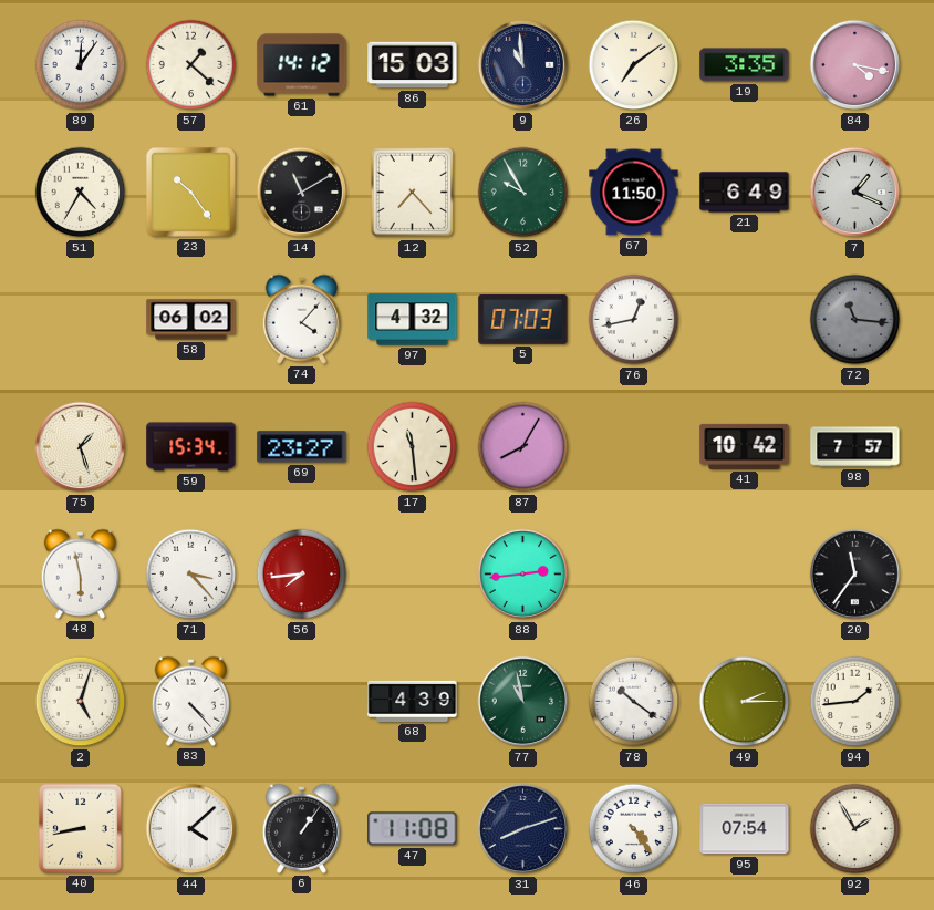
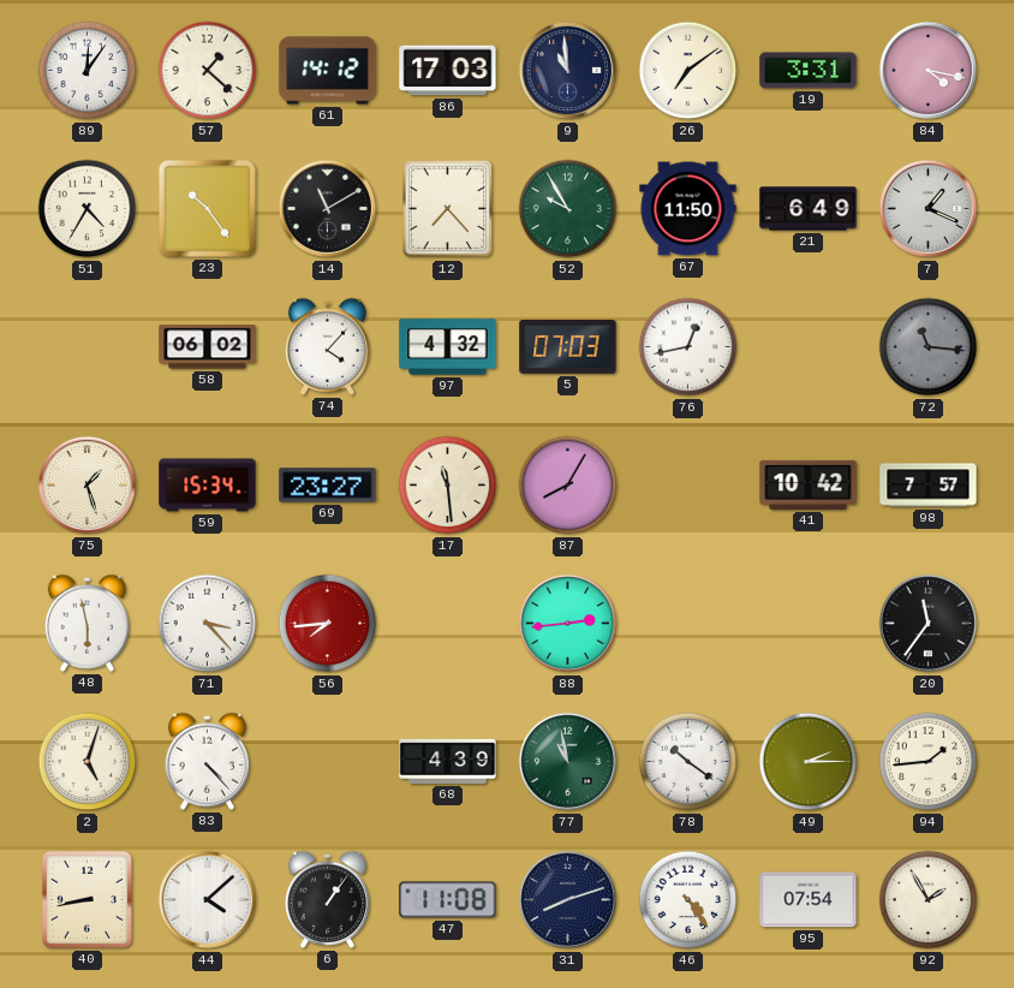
86: 15:03 -> 17:03 (448, 71)
19: 3:35 -> 3:31 (809, 71)
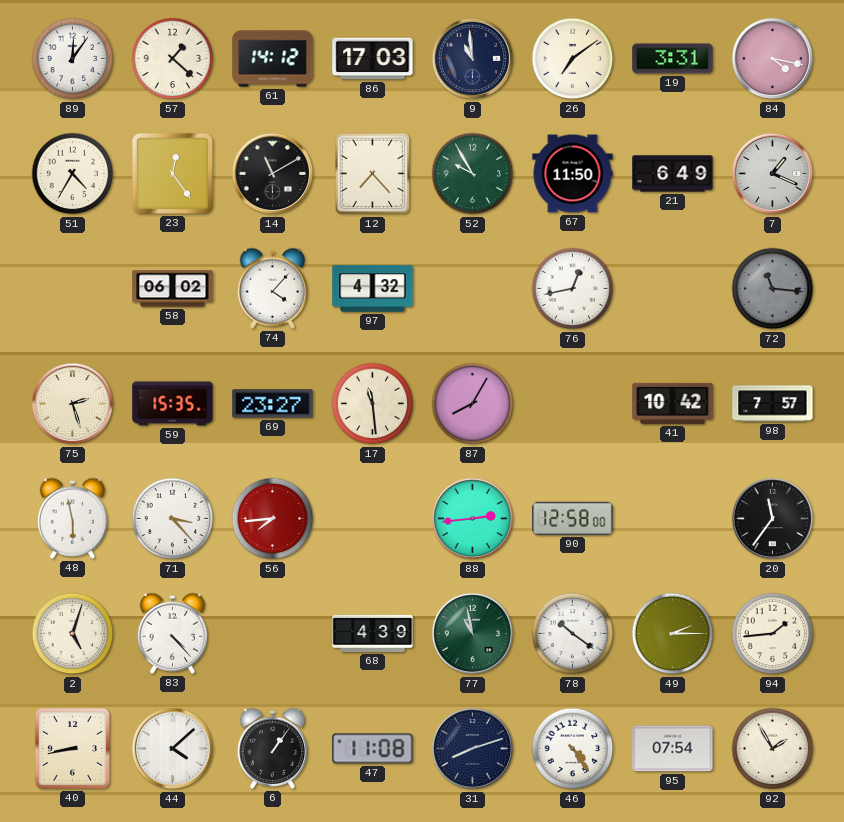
23: 10:24 -> 12:24 (172, 173)
5: 07:03 -> none (568, 346)
75: 1:27 -> 2:27 (73, 404)
59: 15:34 -> 15:35 (173, 404)
90: none -> 12:58 (573, 518)
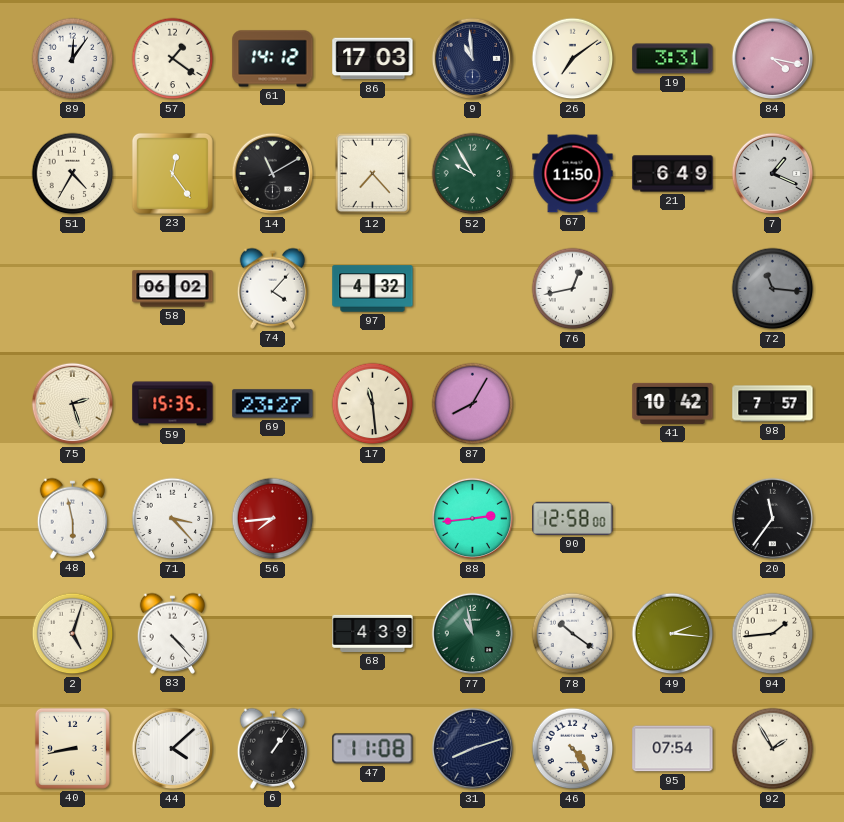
57: 1:22 -> 1:21 (173, 59)
49: 2:15 -> 2:16 (673, 634)
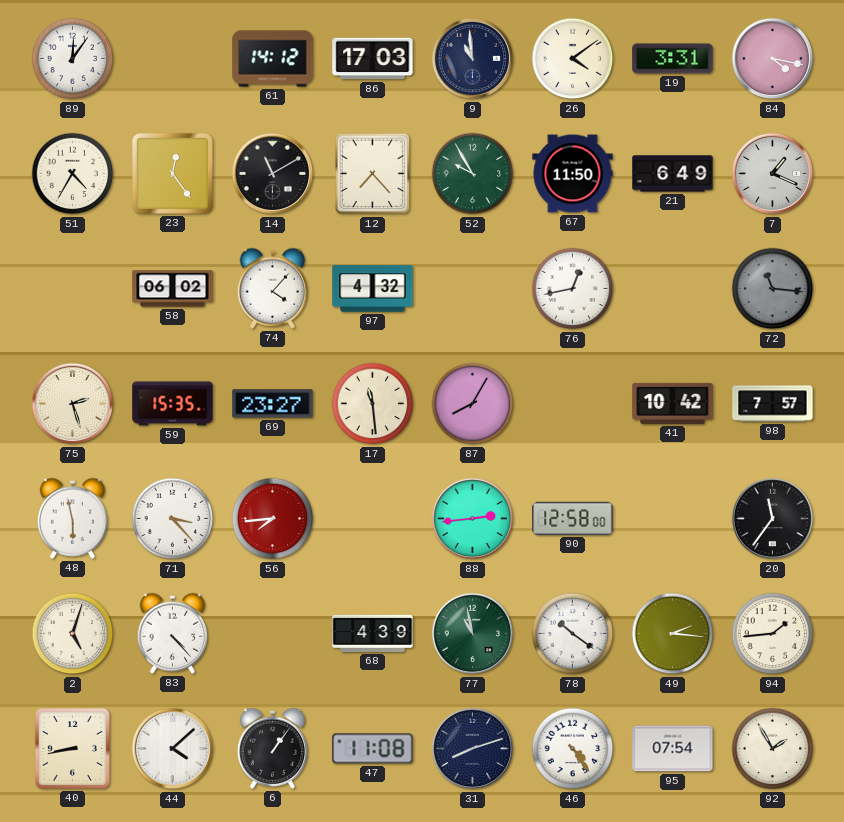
57: 1:21 -> none (173, 59)
26: 7:09 -> 4:09 (573, 59)
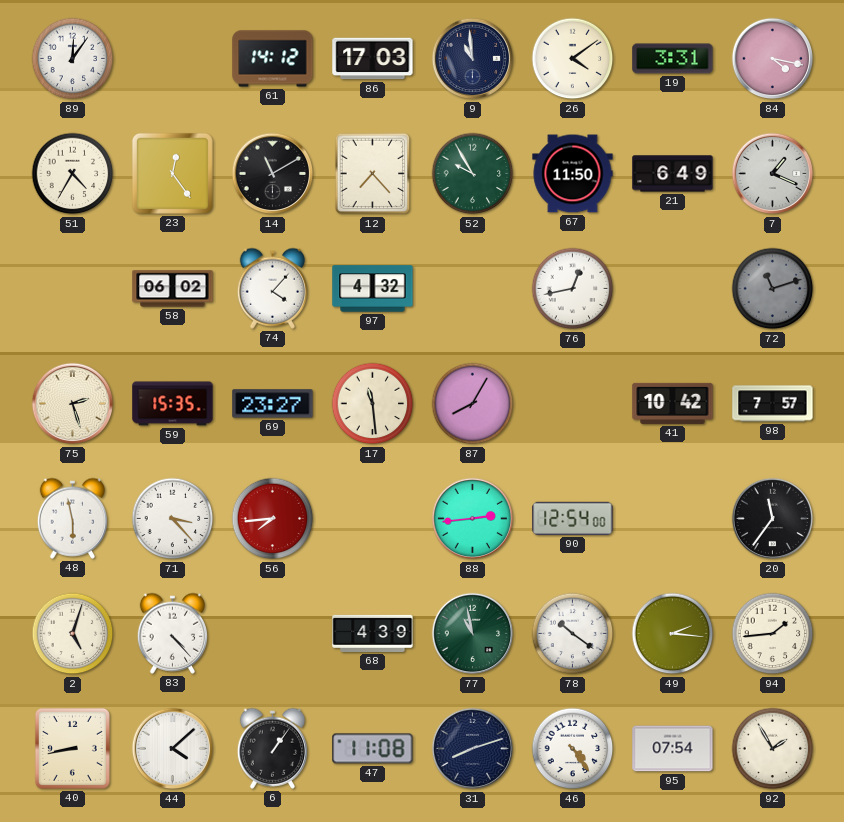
72: 11:16 -> 11:12 (773, 289)
90: 12:58 -> 12:54 (573, 518)
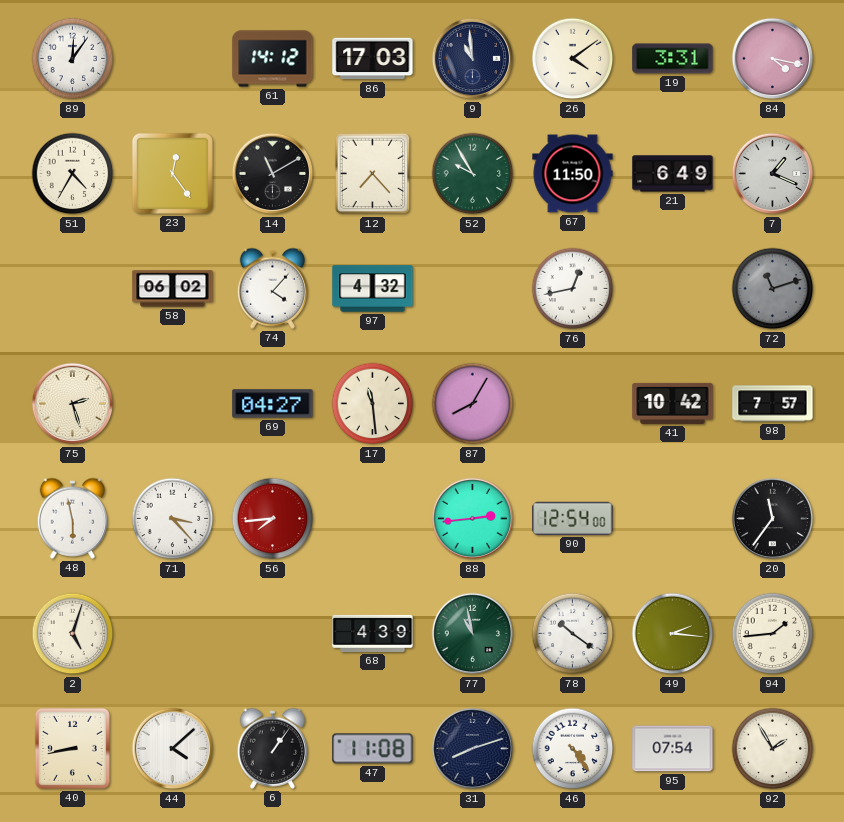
59: 15:35 -> none (173, 404)
69: 23:27 -> 04:27 (273, 404)
83: 4:23 -> none (172, 633)
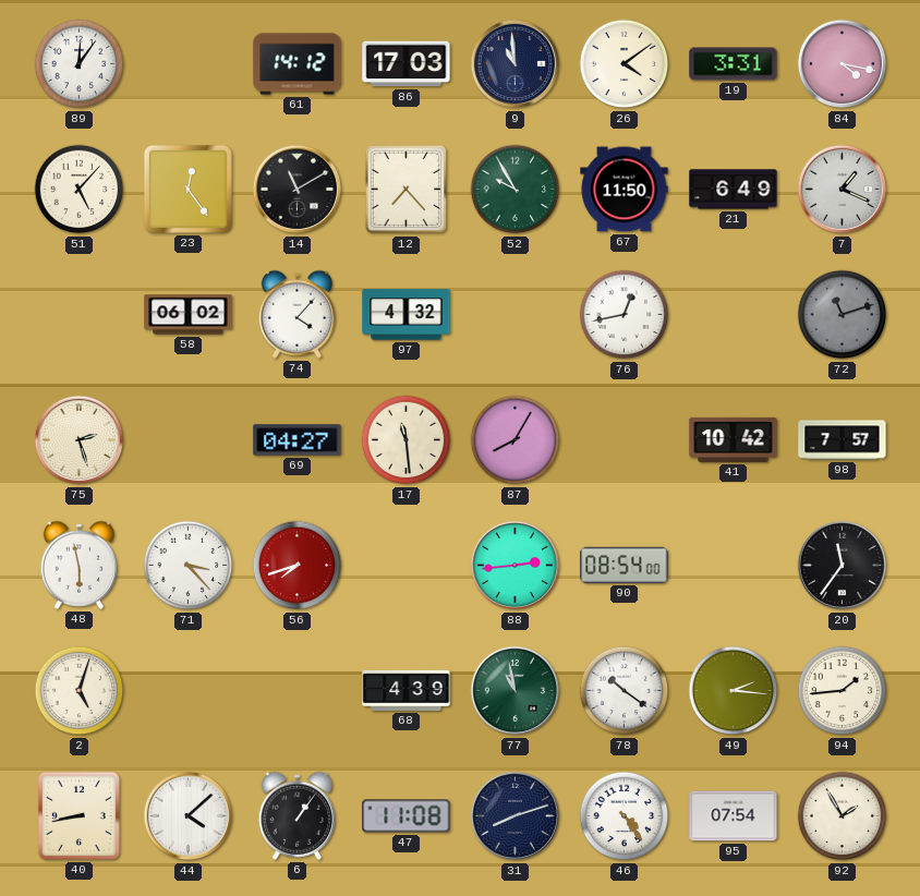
51: 4:35 -> 5:07 (80, 190)
56: 7:44 -> 7:42 (298, 566)
90: 12:54 -> 08:54 (625, 565)
